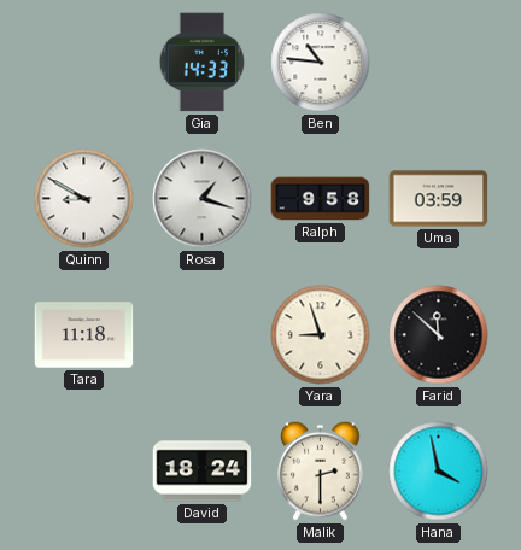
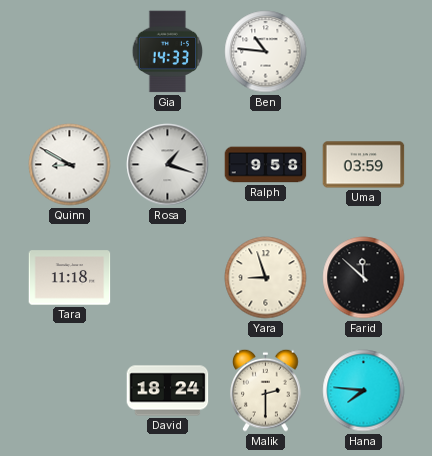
Hana: 3:58 -> 7:46 (364, 391)
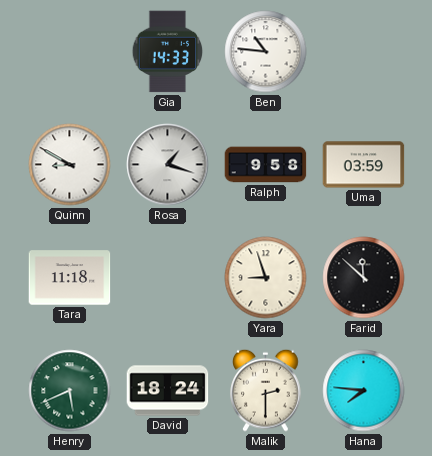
Henry: none -> 5:41 (70, 391)
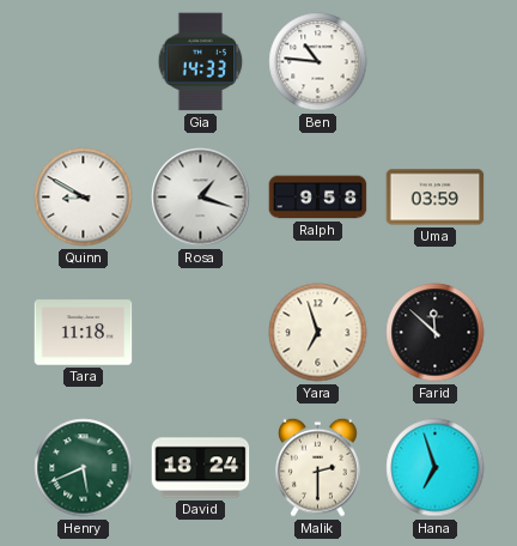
Yara: 8:57 -> 6:57 (318, 333)
Hana: 7:46 -> 6:57 (436, 468)
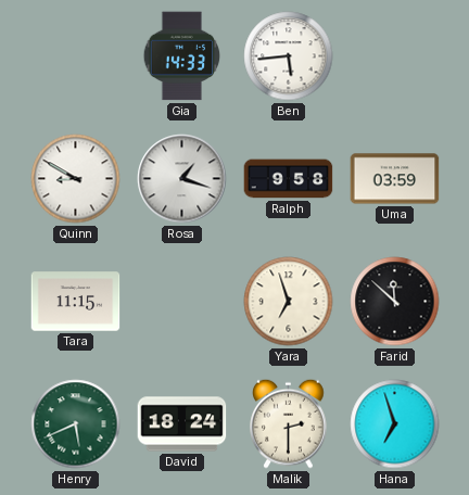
Ben: 10:46 -> 5:44 (289, 56)
Tara: 11:18 -> 11:15 (76, 302)
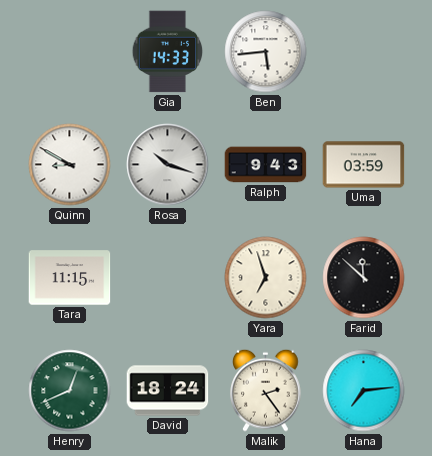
Rosa: 1:18 -> 10:18 (168, 165)
Ralph: 9:58 -> 9:43 (266, 165)
Henry: 5:41 -> 12:41 (70, 391)
Malik: 2:30 -> 2:24 (266, 390)
Hana: 6:57 -> 7:14 (364, 391)
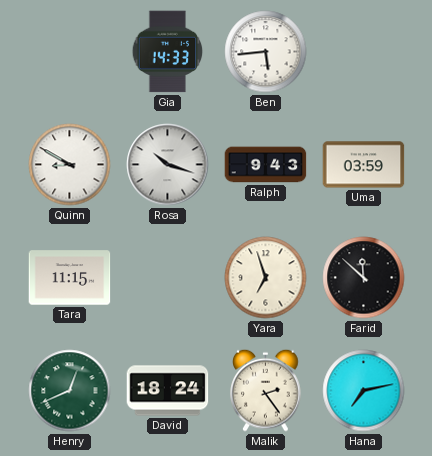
Hana: 7:14 -> 7:13 (364, 391)
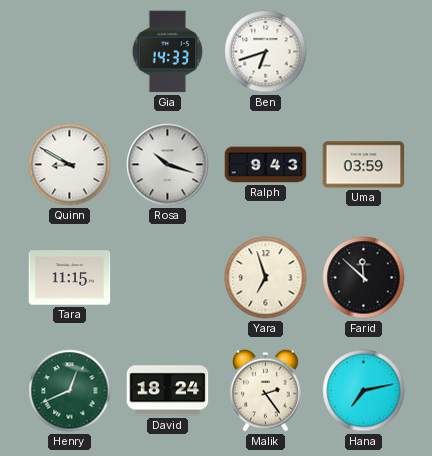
Ben: 5:44 -> 6:42 (266, 52)
